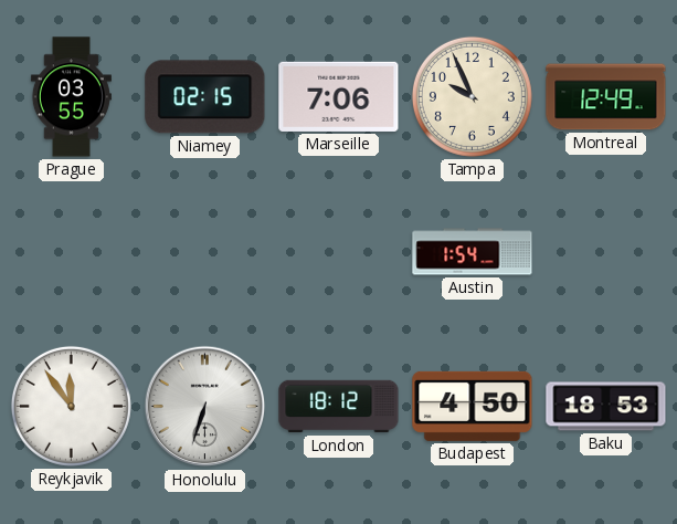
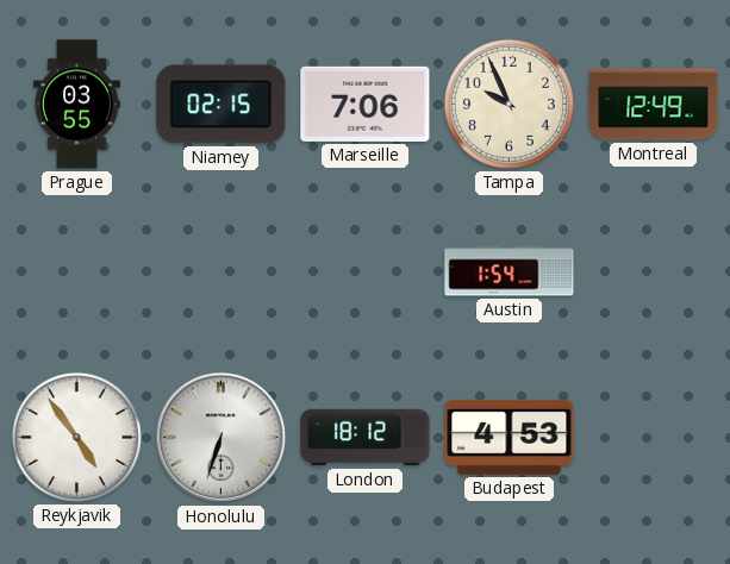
Reykjavik: 11:54 -> 4:54 (76, 437)
Budapest: 4:50 -> 4:53 (510, 437)
Baku: 18:53 -> none (606, 407)
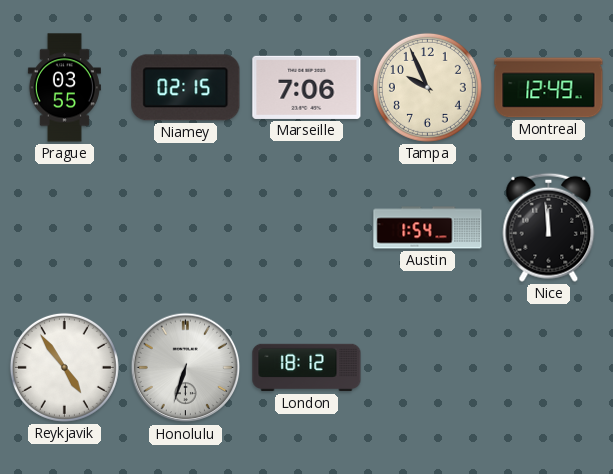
Nice: none -> 11:59 (549, 227)
Budapest: 4:53 -> none (510, 437)
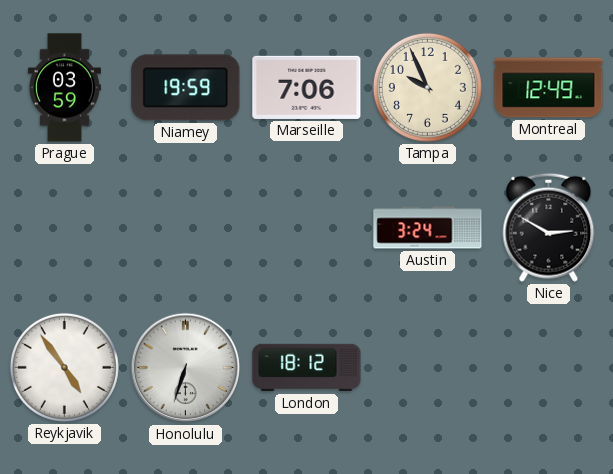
Prague: 03:55 -> 03:59 (64, 88)
Niamey: 02:15 -> 19:59 (186, 88)
Austin: 1:54 -> 3:24 (428, 228)
Nice: 11:59 -> 2:50 (549, 227)
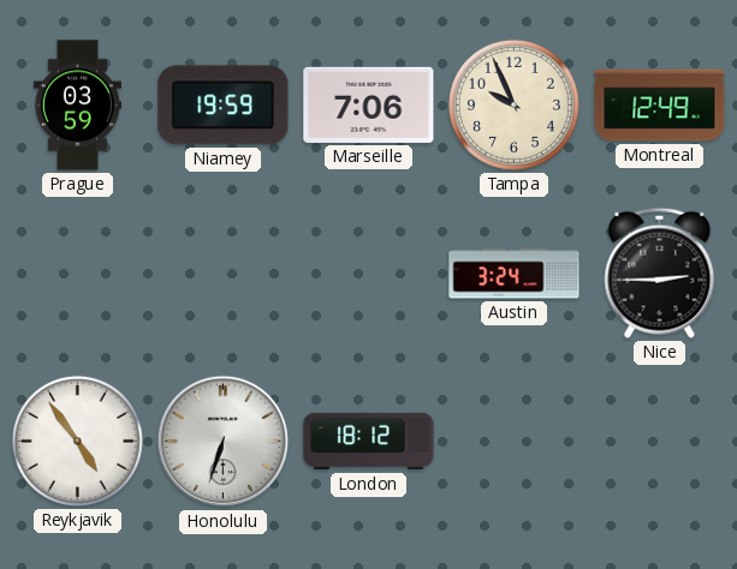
Nice: 2:50 -> 2:45 (660, 272)
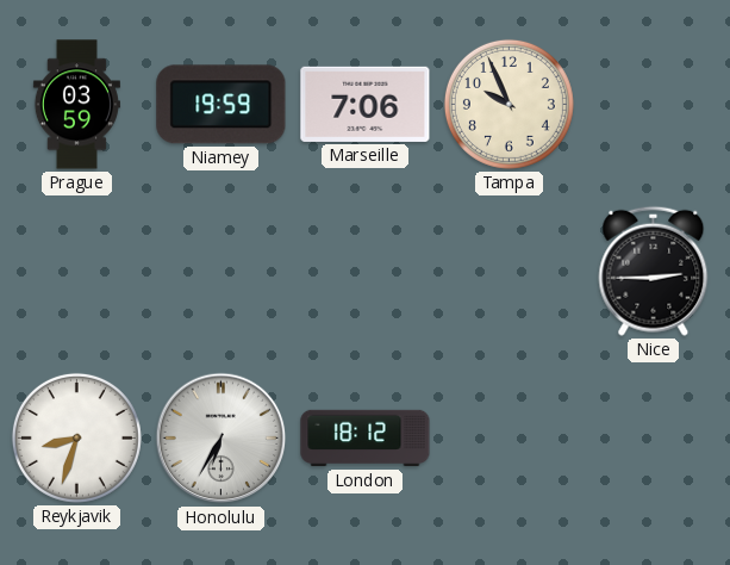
Montreal: 12:49 -> none (660, 106)
Austin: 3:24 -> none (515, 274)
Reykjavik: 4:54 -> 8:33 (76, 437)
Honolulu: 6:33 -> 6:35 (222, 439)
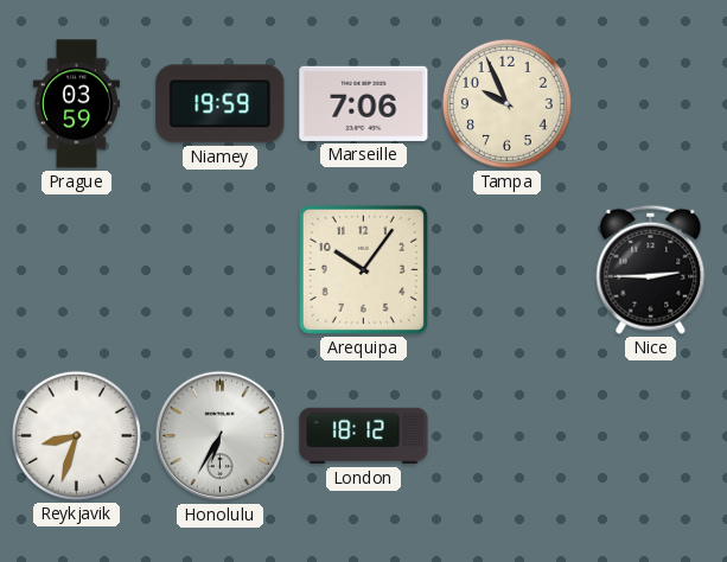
Arequipa: none -> 10:06 (363, 269)
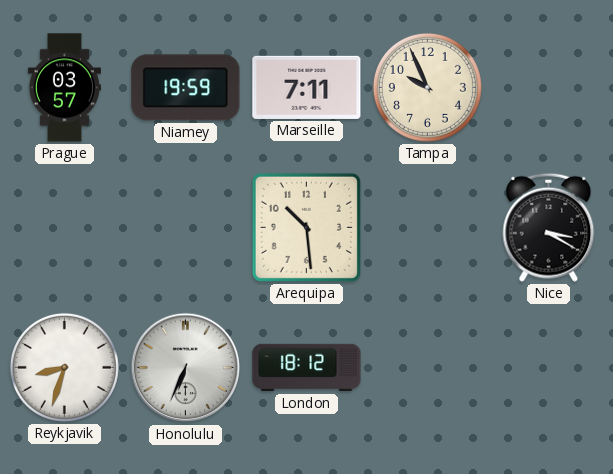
Prague: 03:59 -> 03:57 (64, 88)
Marseille: 7:06 -> 7:11 (307, 87)
Arequipa: 10:06 -> 10:29 (306, 227)
Nice: 2:45 -> 3:20 (549, 227)
Honolulu: 6:35 -> 6:34 (186, 368)
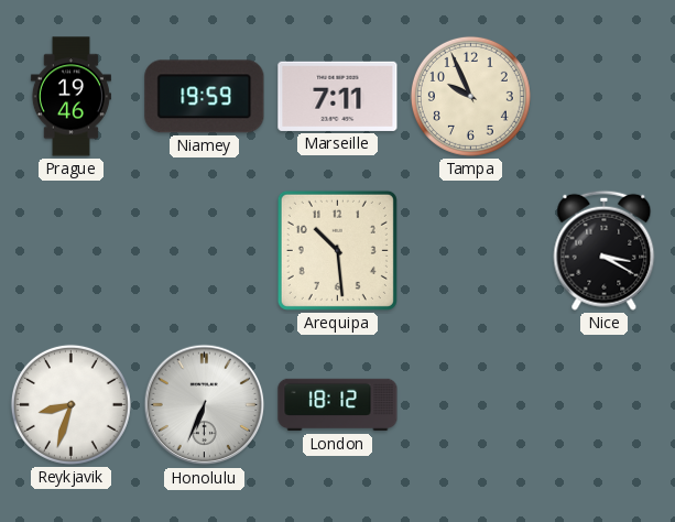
Prague: 03:57 -> 19:46 (70, 97)
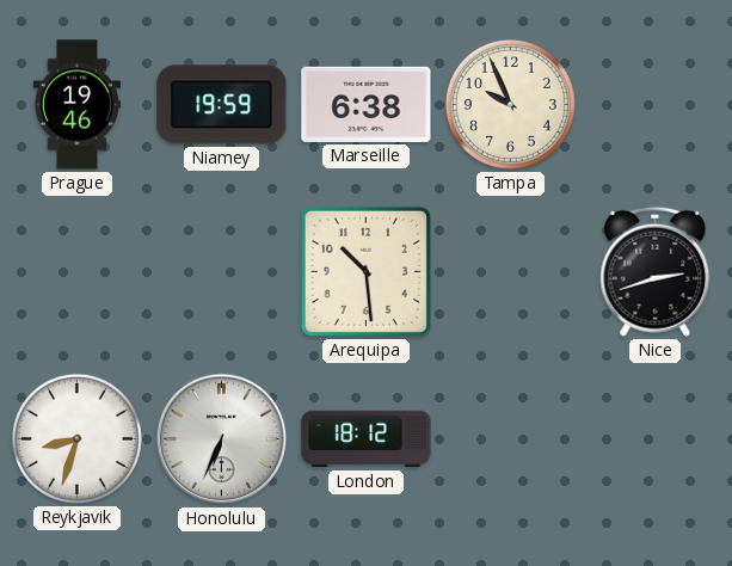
Marseille: 7:11 -> 6:38 (367, 104)
Nice: 3:20 -> 2:42 (656, 271)
